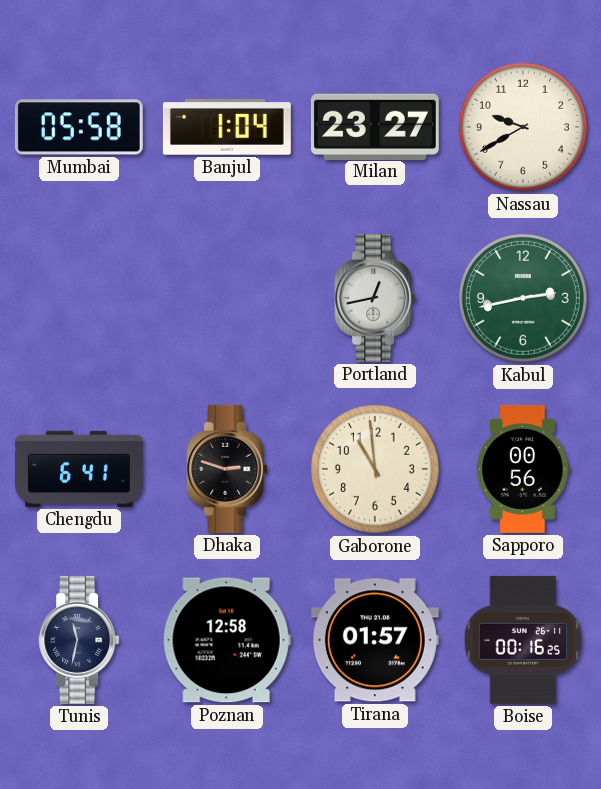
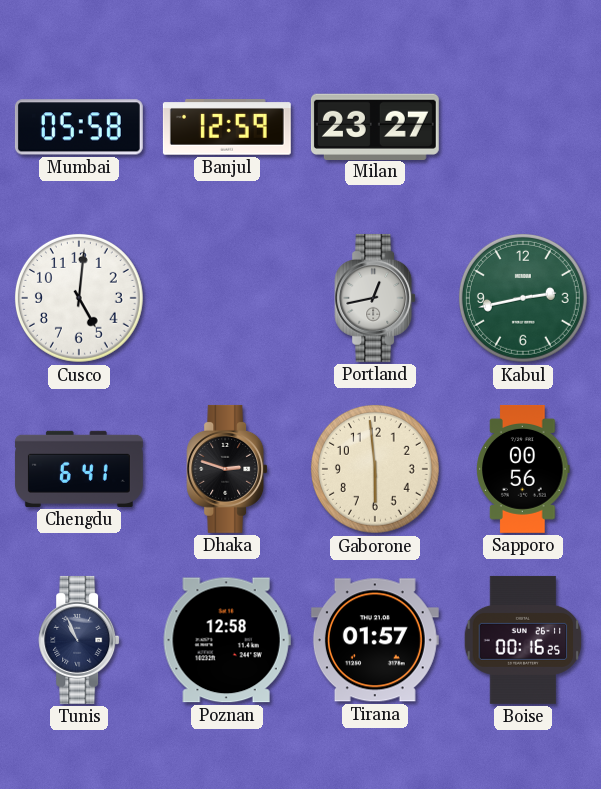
Banjul: 1:04 -> 12:59 (227, 128)
Nassau: 9:40 -> none (523, 127)
Cusco: none -> 5:01 (79, 298)
Gaborone: 10:59 -> 5:59 (375, 469)
Tunis: 11:32 -> 10:56 (79, 640)
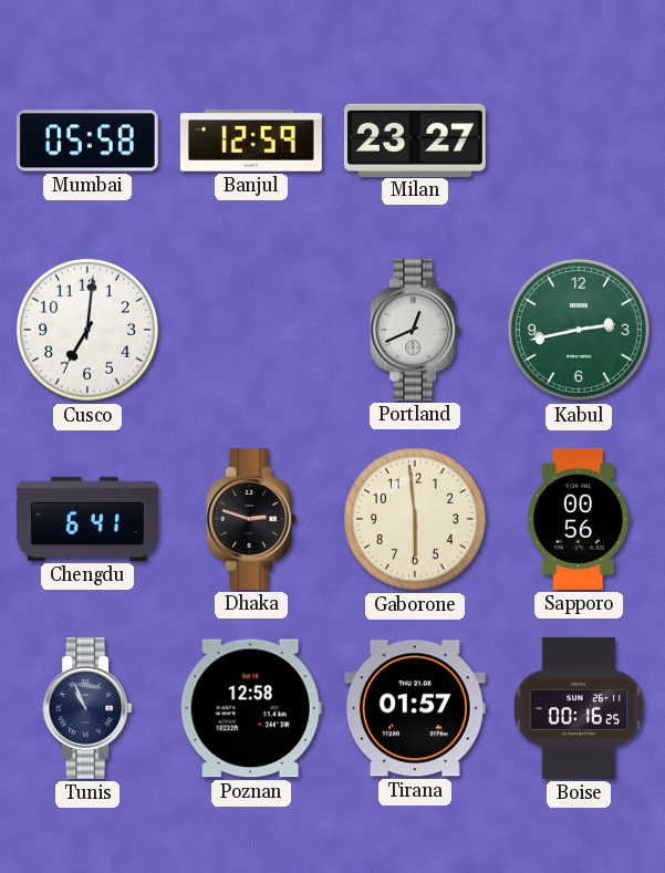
Cusco: 5:01 -> 7:01 (87, 330)
Portland: 12:43 -> 12:41 (415, 330)
